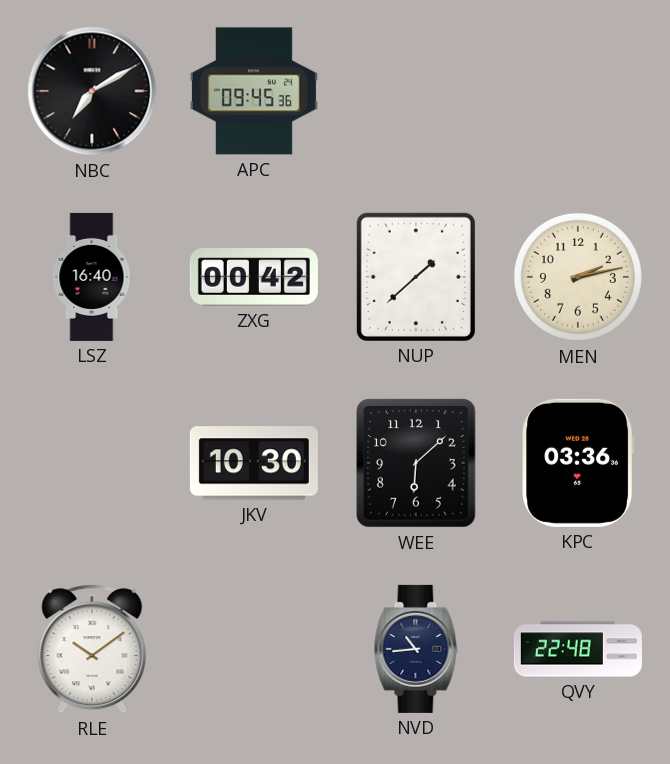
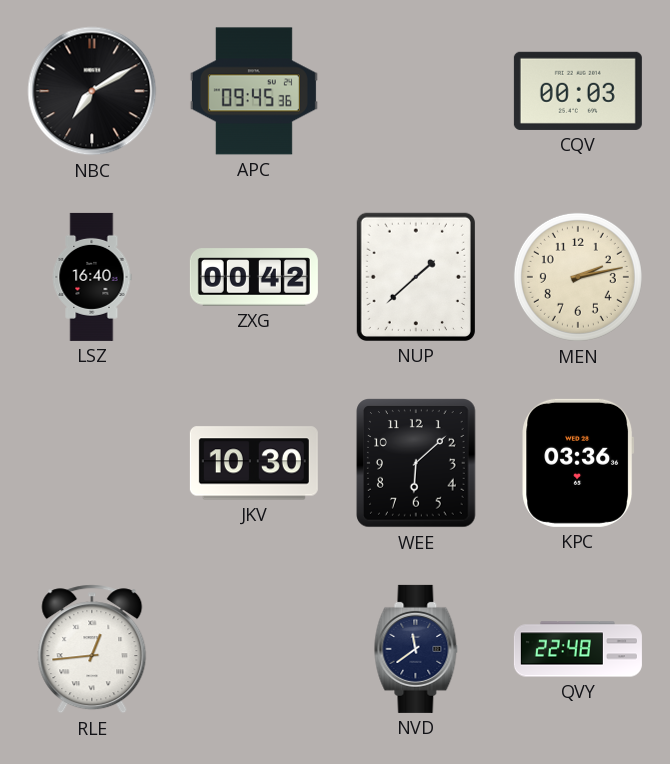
CQV: none -> 00:03 (578, 91)
RLE: 10:09 -> 12:44 (92, 649)
NVD: 10:44 -> 11:39 (416, 649)
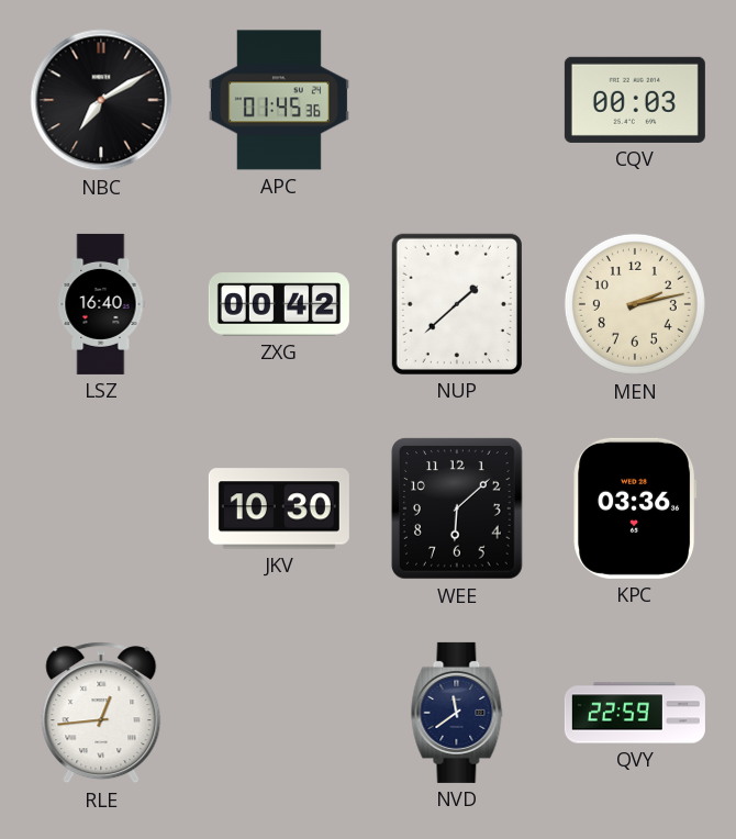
APC: 09:45 -> 01:45 (279, 100)
QVY: 22:48 -> 22:59 (635, 713)
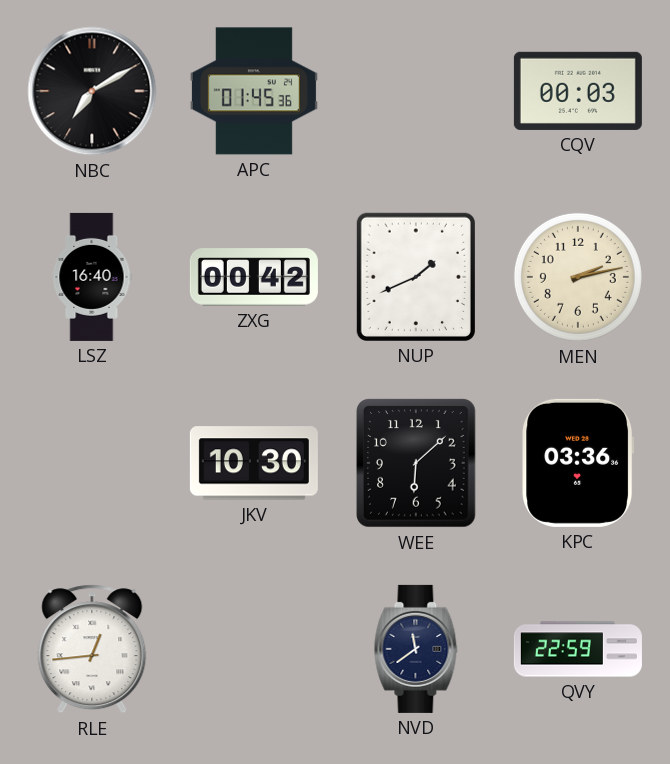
NUP: 1:38 -> 1:41 (416, 277)
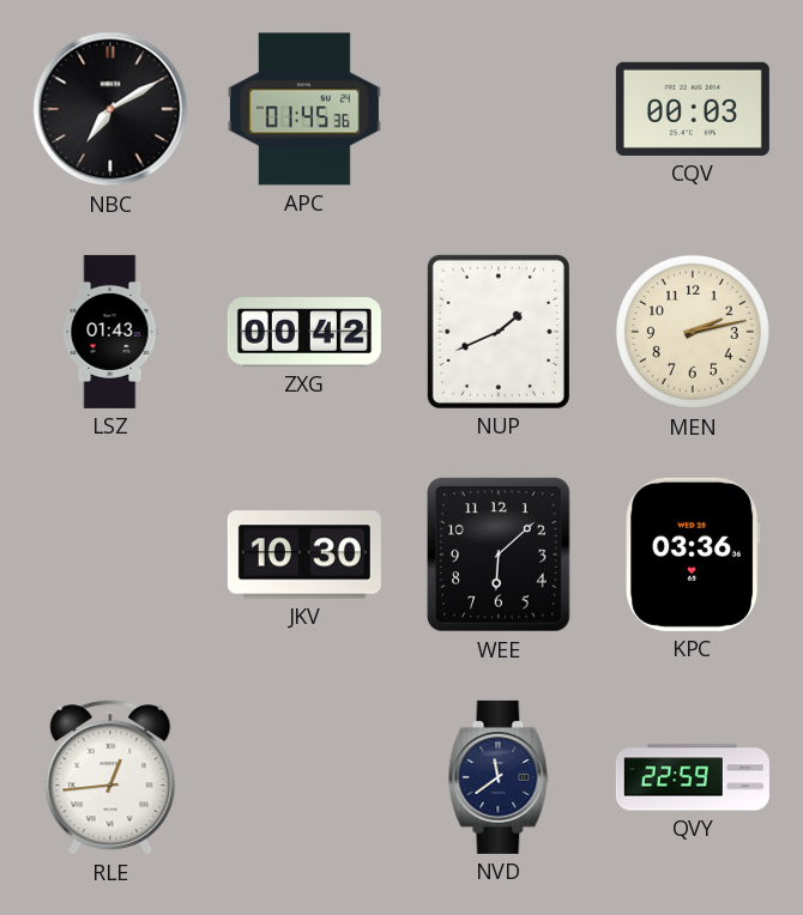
LSZ: 16:40 -> 01:43 (110, 332)
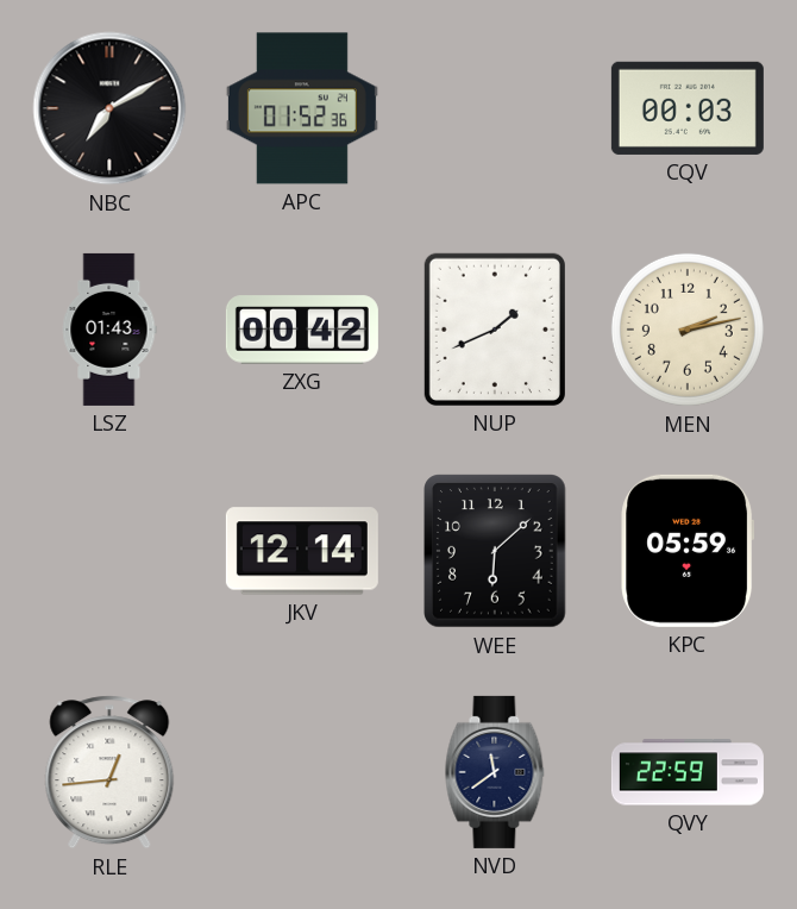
APC: 01:45 -> 01:52 (302, 108)
JKV: 10:30 -> 12:14 (302, 551)
KPC: 03:36 -> 05:59 (688, 551)
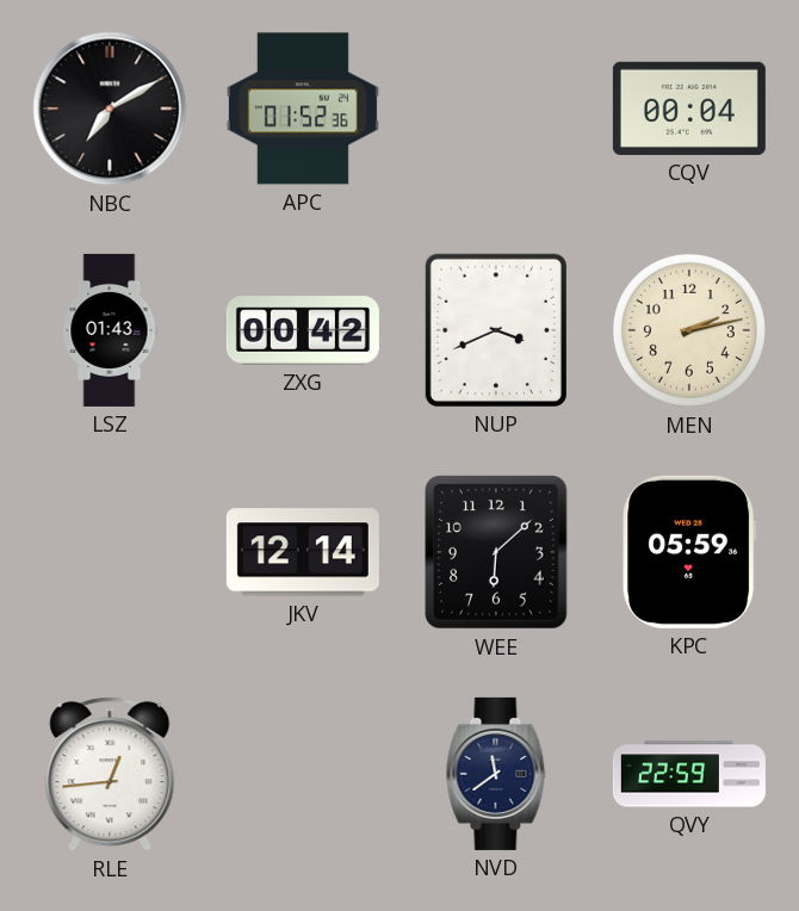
CQV: 00:03 -> 00:04 (689, 109)
NUP: 1:41 -> 3:41 (496, 330)
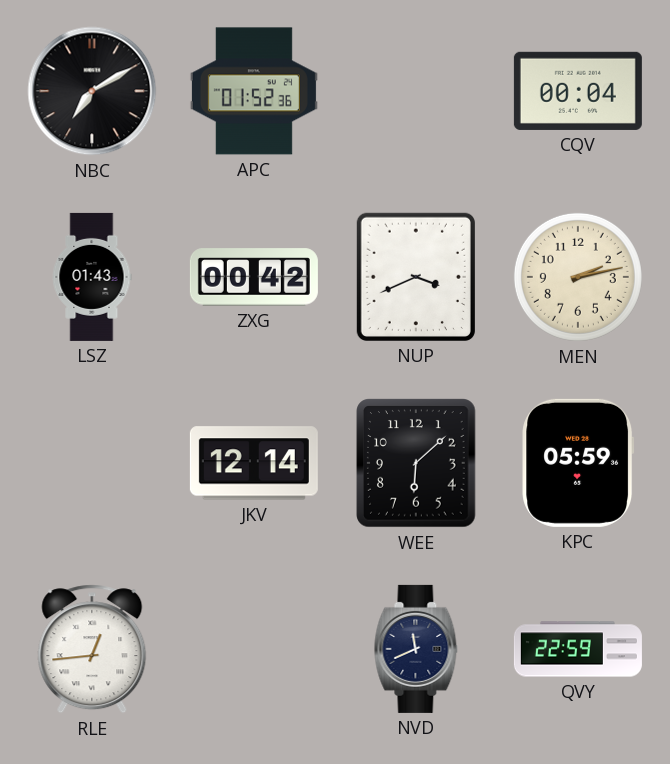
NVD: 11:39 -> 11:41 (416, 649)
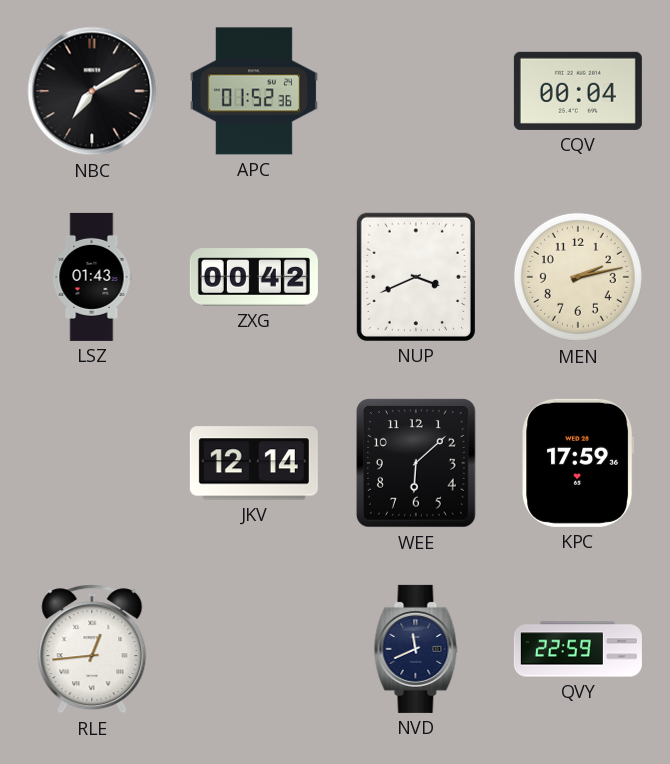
KPC: 05:59 -> 17:59 (578, 463)
